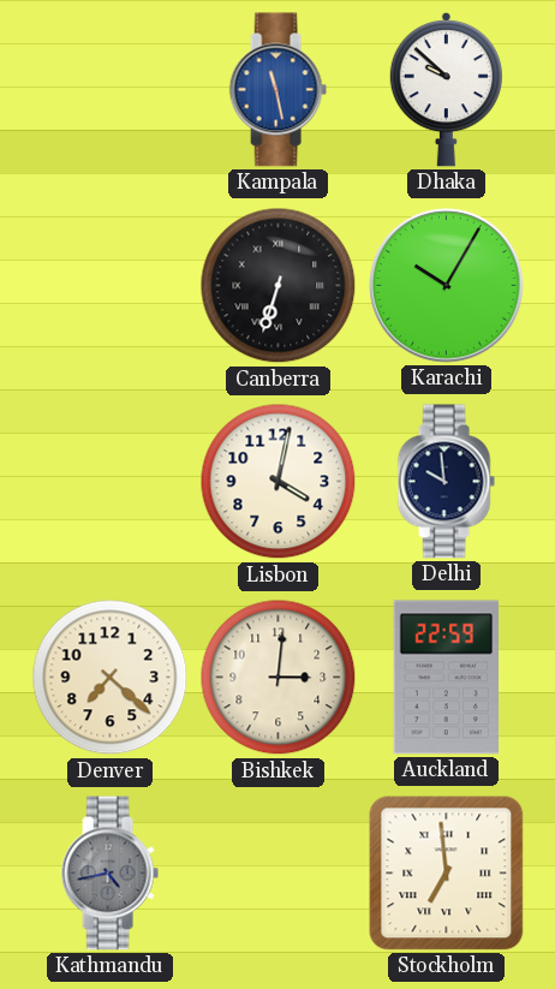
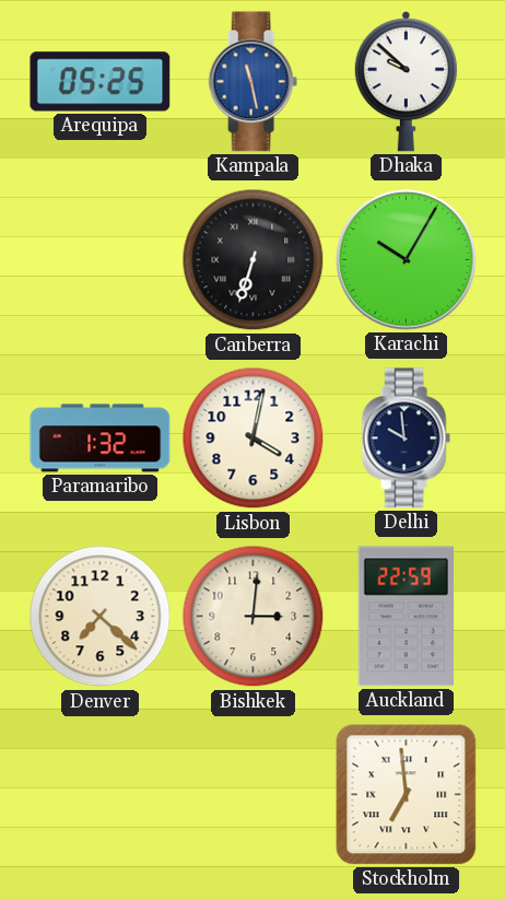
Arequipa: none -> 05:25 (101, 82)
Paramaribo: none -> 1:32 (101, 439)
Kathmandu: 4:43 -> none (109, 874)
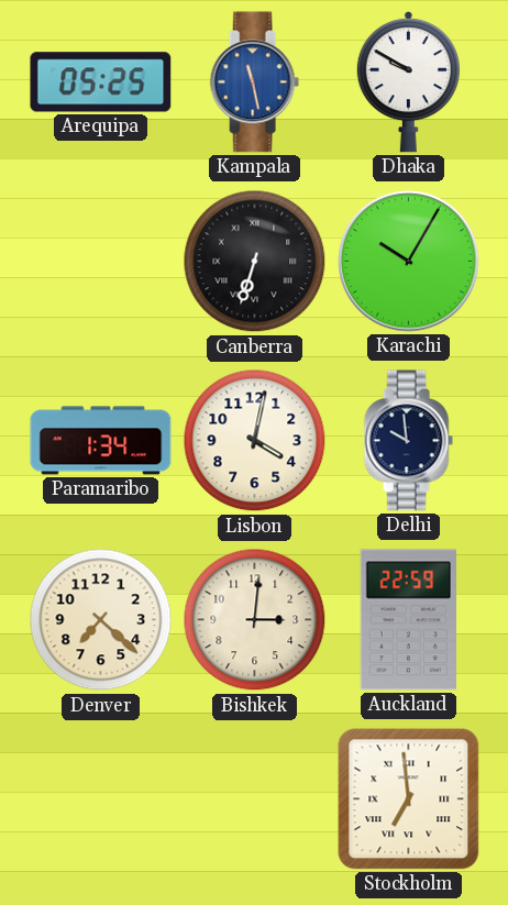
Dhaka: 9:52 -> 9:50 (408, 81)
Paramaribo: 1:32 -> 1:34 (101, 441)
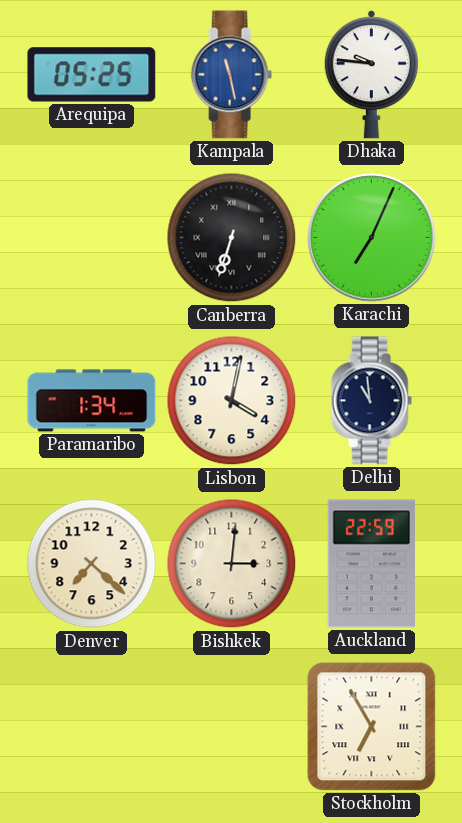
Dhaka: 9:50 -> 9:46 (371, 74)
Karachi: 10:05 -> 7:04 (372, 238)
Delhi: 9:59 -> 10:59 (371, 401)
Stockholm: 6:59 -> 6:55 (372, 727)
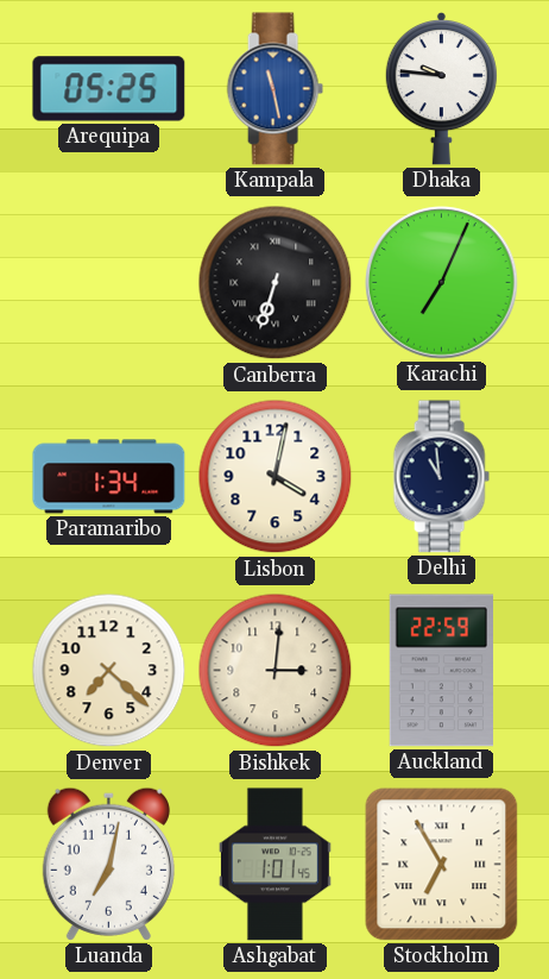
Luanda: none -> 7:02 (108, 864)
Ashgabat: none -> 1:01 (274, 865)
